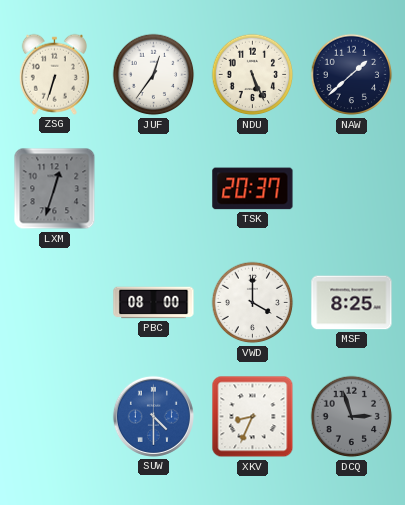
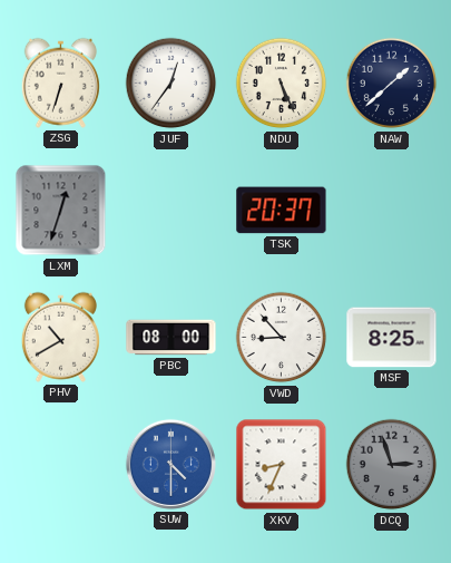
PHV: none -> 10:40 (60, 337)
VWD: 4:00 -> 8:53 (282, 338)
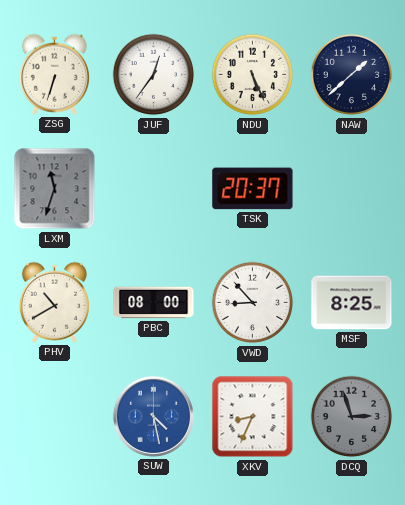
LXM: 12:33 -> 11:33 (55, 189)
SUW: 4:30 -> 4:28 (153, 416)
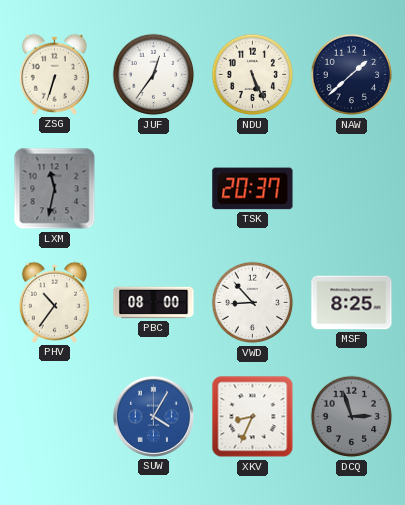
LXM: 11:33 -> 11:32 (55, 189)
PHV: 10:40 -> 10:36 (54, 302)
SUW: 4:28 -> 4:05 (153, 416)
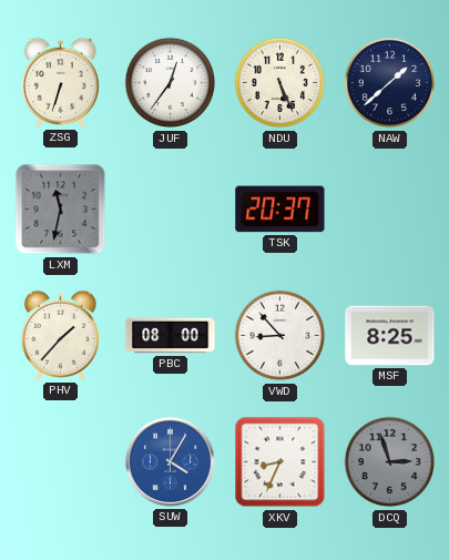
PHV: 10:36 -> 1:37 (60, 335)
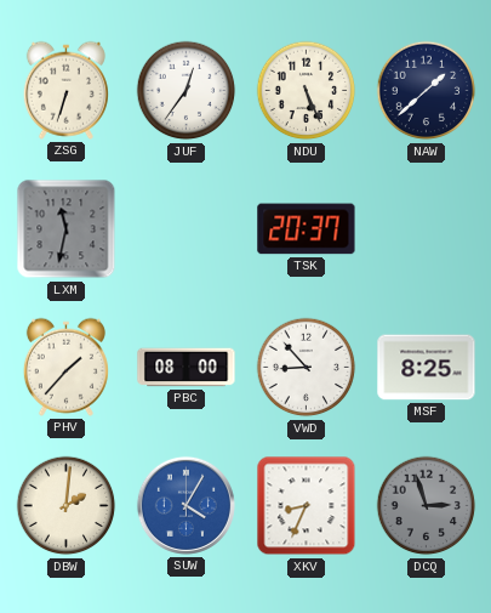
DBW: none -> 2:01 (67, 506)
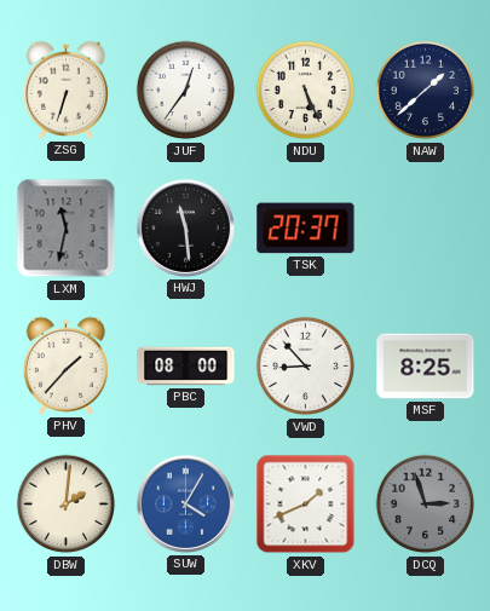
HWJ: none -> 11:29 (185, 227)
XKV: 8:34 -> 1:41 (306, 505)
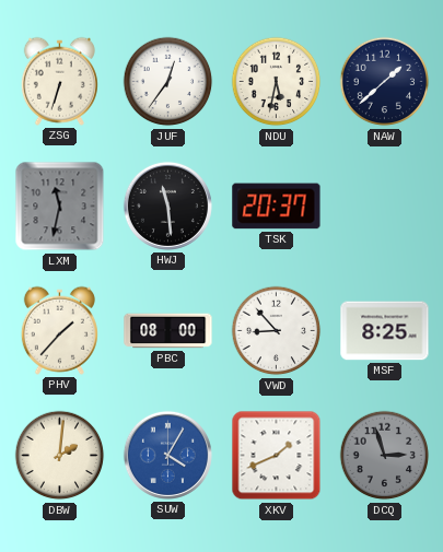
NDU: 5:26 -> 5:32 (277, 82)
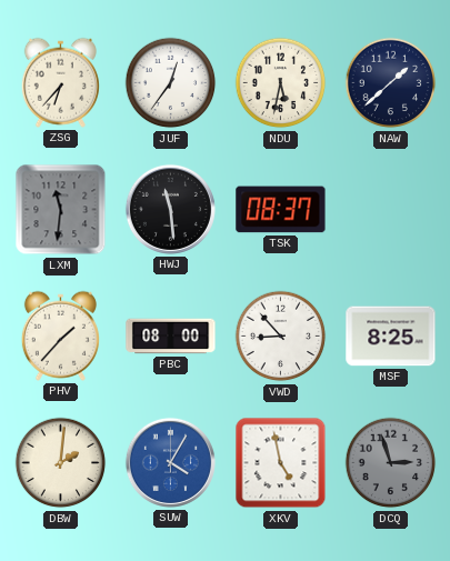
ZSG: 6:33 -> 6:37 (60, 82)
LXM: 11:32 -> 11:31 (61, 210)
TSK: 20:37 -> 08:37 (281, 210)
XKV: 1:41 -> 4:58 (281, 463)
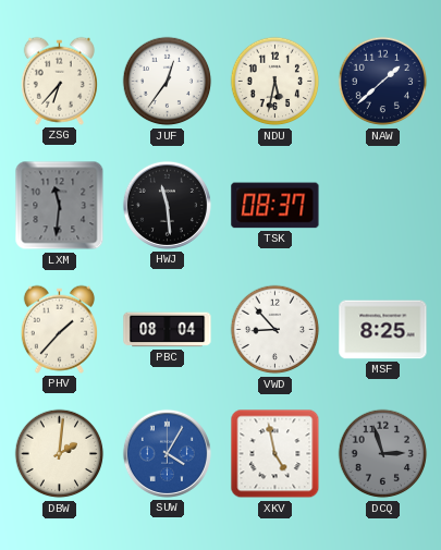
PBC: 08:00 -> 08:04 (168, 330)
